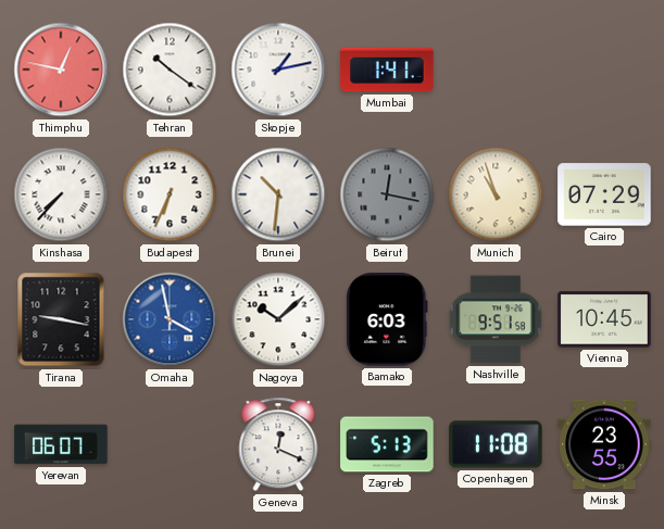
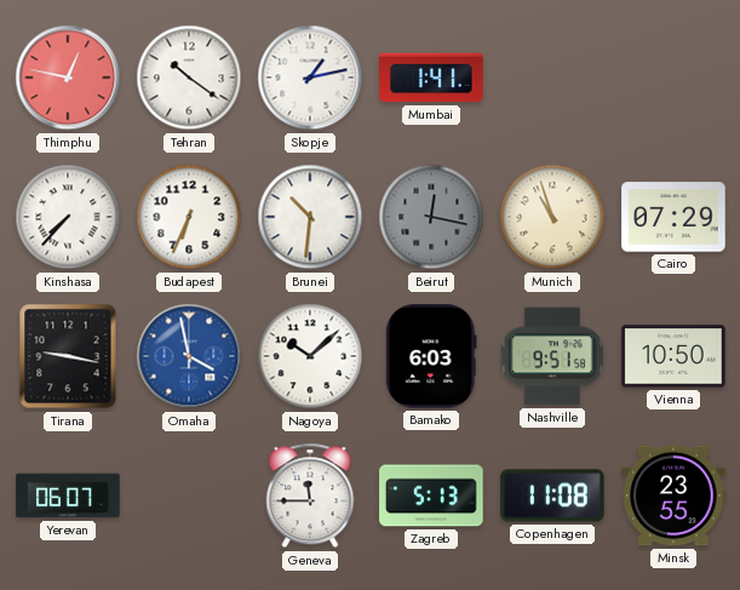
Vienna: 10:45 -> 10:50 (673, 356)
Geneva: 12:19 -> 11:45 (310, 496)
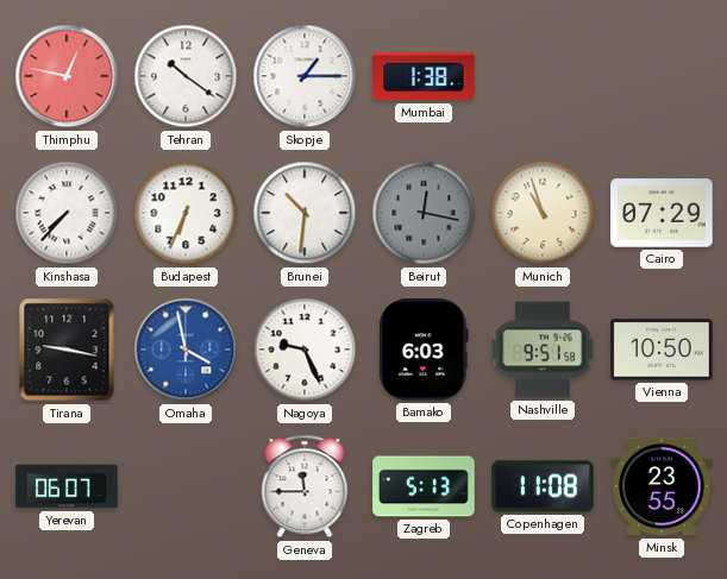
Skopje: 1:13 -> 1:15 (305, 76)
Mumbai: 1:41 -> 1:38 (424, 76)
Nagoya: 10:08 -> 9:26 (305, 350)
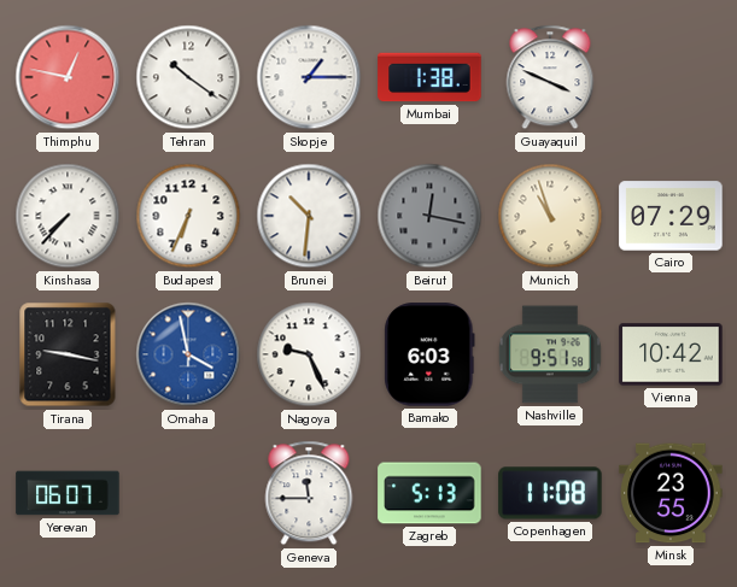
Guayaquil: none -> 3:49 (550, 77)
Vienna: 10:50 -> 10:42 (671, 354)
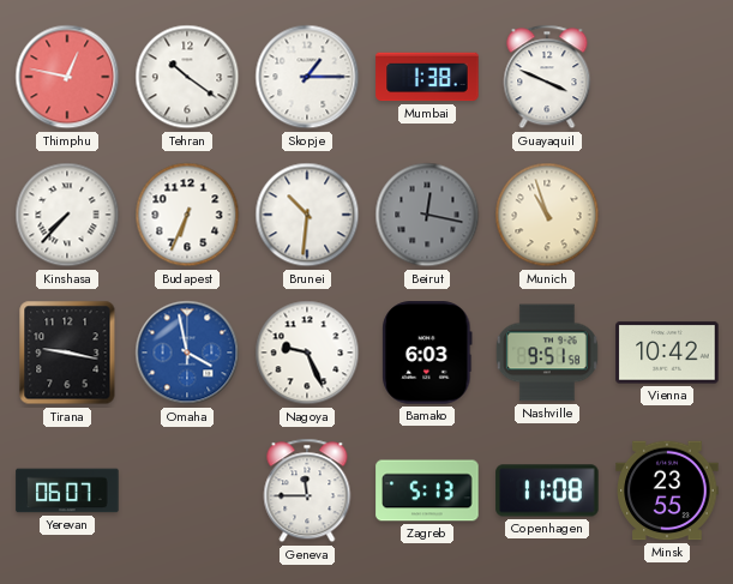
Cairo: 07:29 -> none (671, 216)
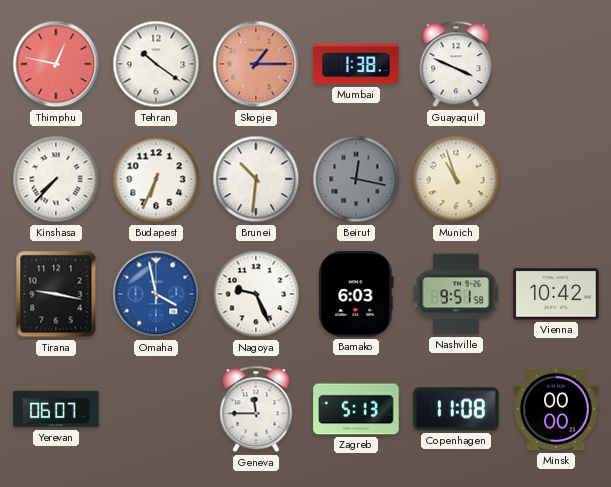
Skopje dial: white -> salmon (256, 64)
Minsk: 23:55 -> 00:00 (556, 409)
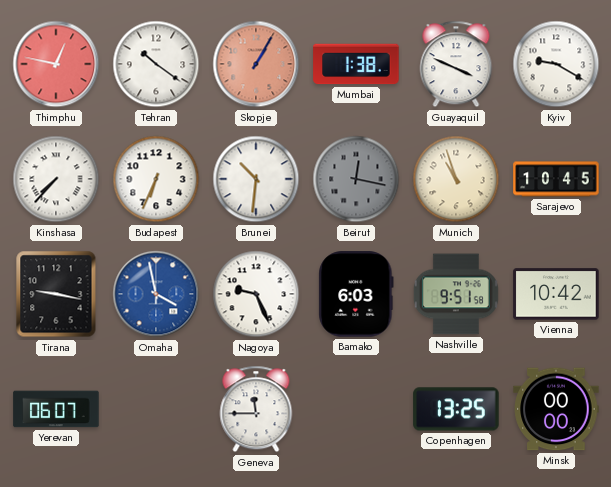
Skopje: 1:15 -> 1:05 (256, 64)
Kyiv: none -> 9:20 (556, 64)
Sarajevo: none -> 10:45 (556, 179)
Zagreb: 5:13 -> none (356, 409)
Copenhagen: 11:08 -> 13:25 (456, 409)
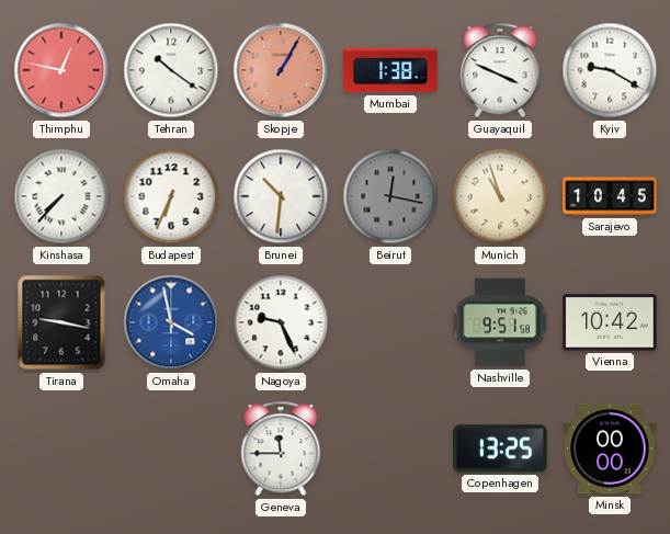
Bamako: 6:03 -> none (356, 294)
Yerevan: 06:07 -> none (56, 409)
